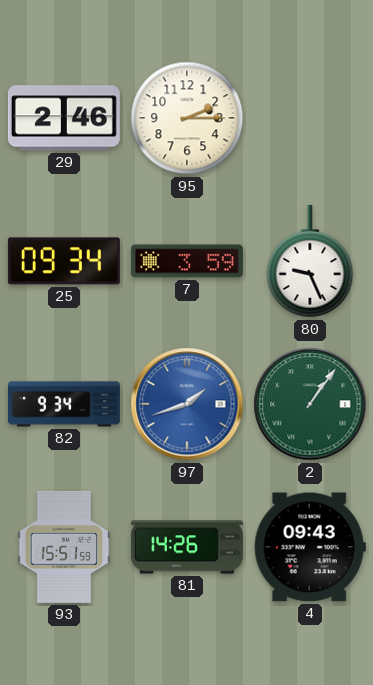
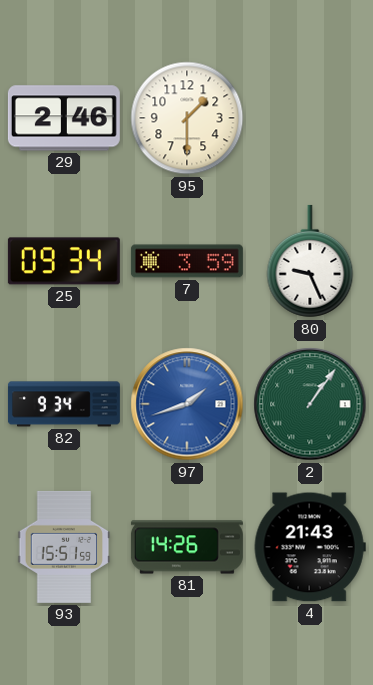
95: 2:15 -> 1:30 (187, 118)
4: 09:43 -> 21:43 (310, 547)
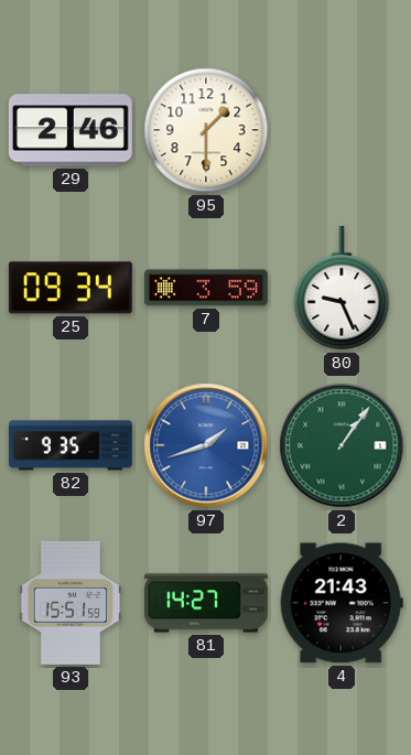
82: 9:34 -> 9:35 (71, 445)
81: 14:26 -> 14:27 (206, 603)
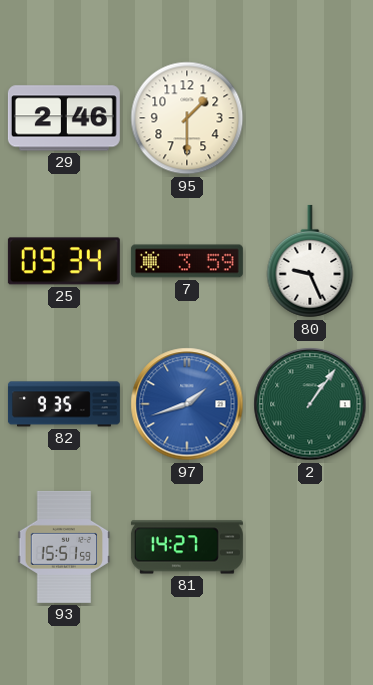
4: 21:43 -> none (342, 603)
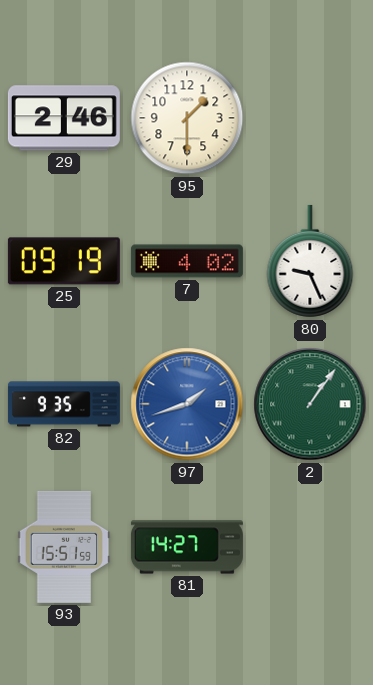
25: 09:34 -> 09:19 (64, 261)
7: 3:59 -> 4:02 (187, 261)
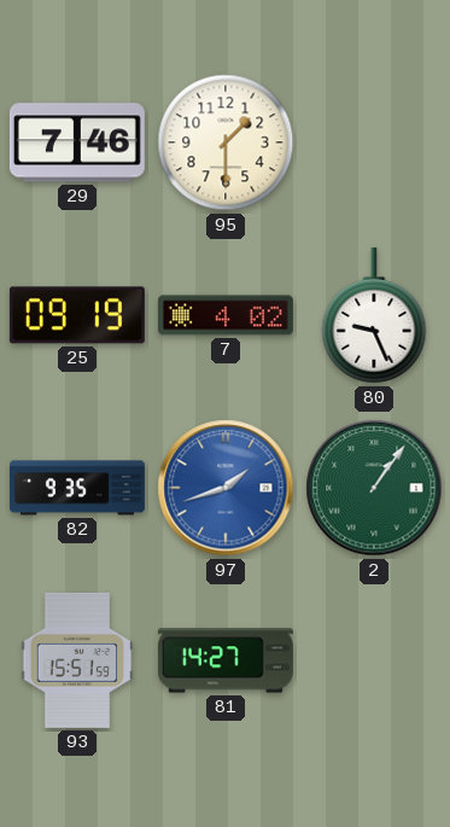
29: 2:46 -> 7:46 (77, 142)
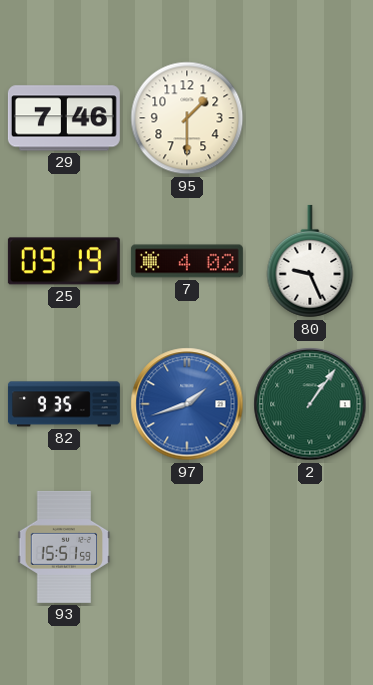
81: 14:27 -> none (226, 660)
